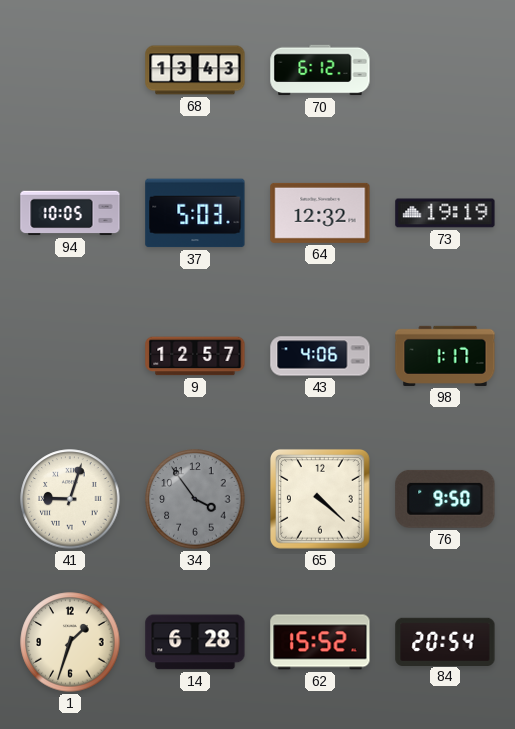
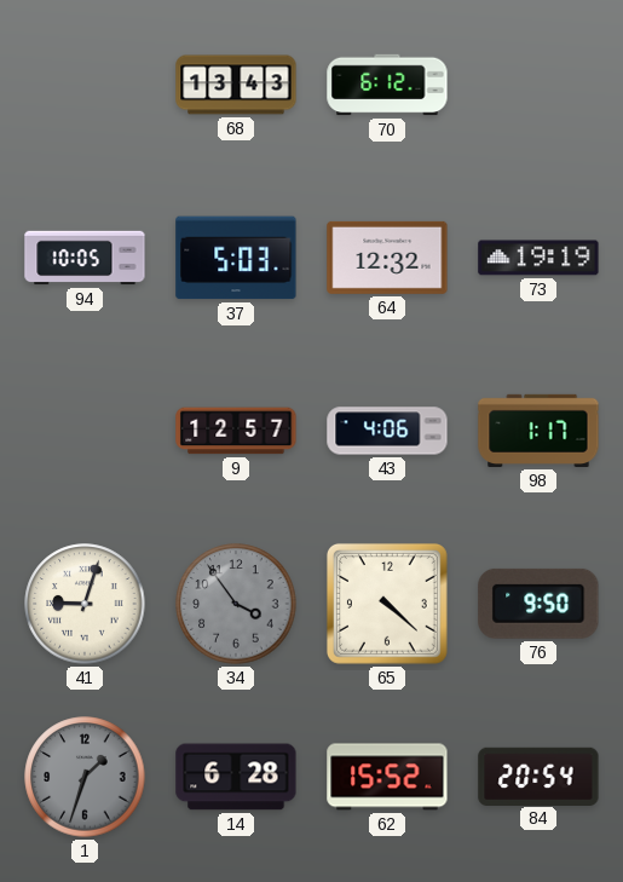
1 dial: cream -> grey (85, 777)
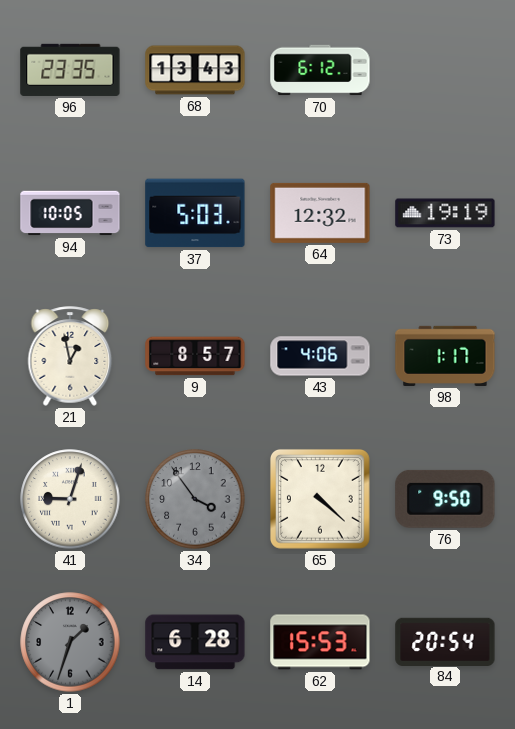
96: none -> 23:35 (70, 70)
21: none -> 12:58 (70, 356)
9: 12:57 -> 8:57 (195, 356)
62: 15:52 -> 15:53 (320, 642)
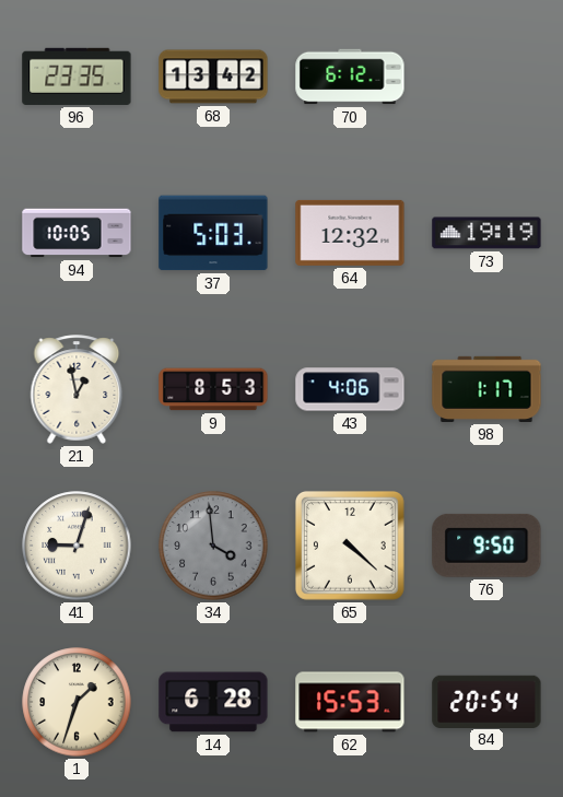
68: 13:43 -> 13:42 (213, 77)
9: 8:57 -> 8:53 (213, 389)
34: 3:54 -> 3:59 (213, 546)
1 dial: grey -> cream (77, 702)
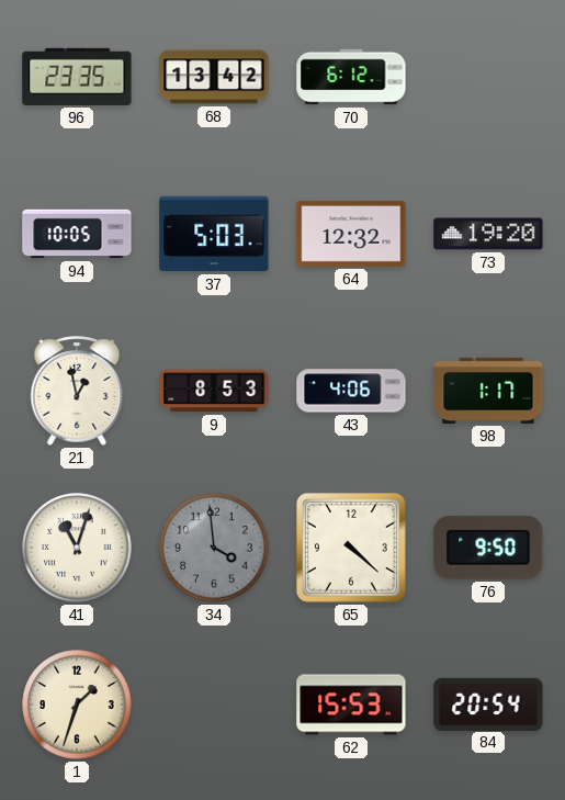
73: 19:19 -> 19:20 (488, 234)
41: 9:03 -> 11:03 (77, 548)
14: 6:28 -> none (213, 702)
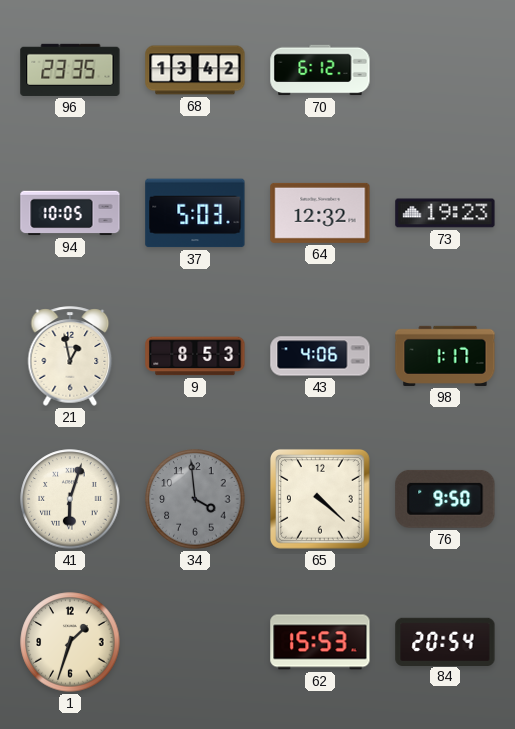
73: 19:20 -> 19:23 (445, 213)
41: 11:03 -> 6:03 (70, 499)
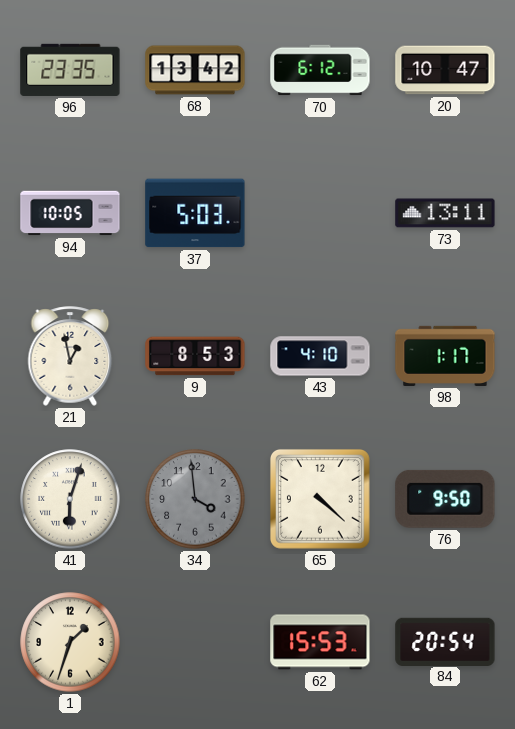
20: none -> 10:47 (445, 70)
64: 12:32 -> none (320, 213)
73: 19:23 -> 13:11 (445, 213)
43: 4:06 -> 4:10 (320, 356)
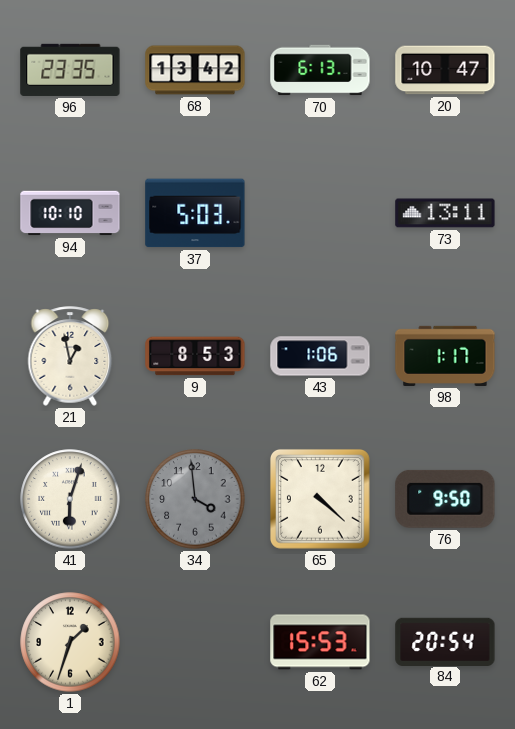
70: 6:12 -> 6:13 (320, 70)
94: 10:05 -> 10:10 (70, 213)
43: 4:10 -> 1:06 (320, 356)
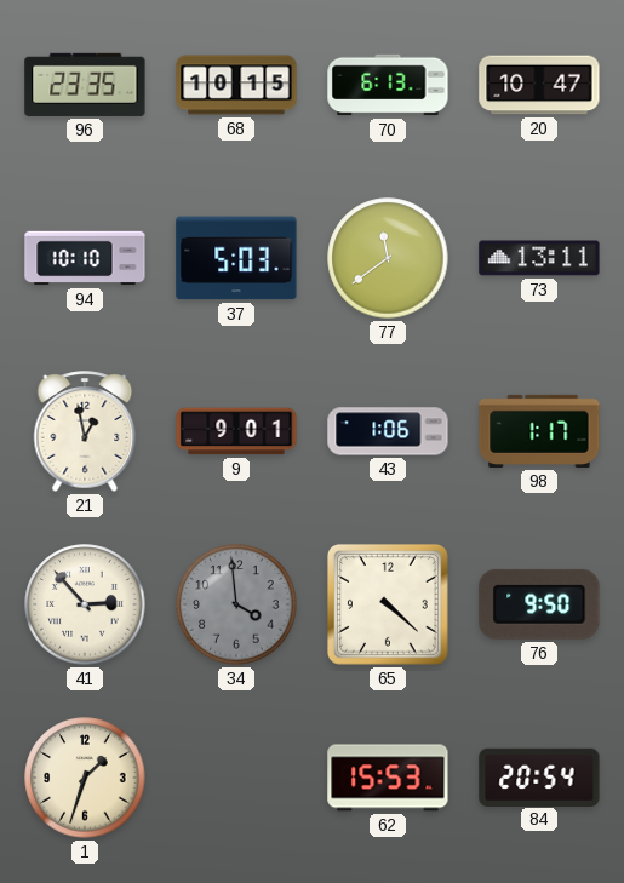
68: 13:42 -> 10:15 (236, 85)
77: none -> 11:39 (388, 258)
9: 8:53 -> 9:01 (236, 431)
41: 6:03 -> 2:53 (85, 604)
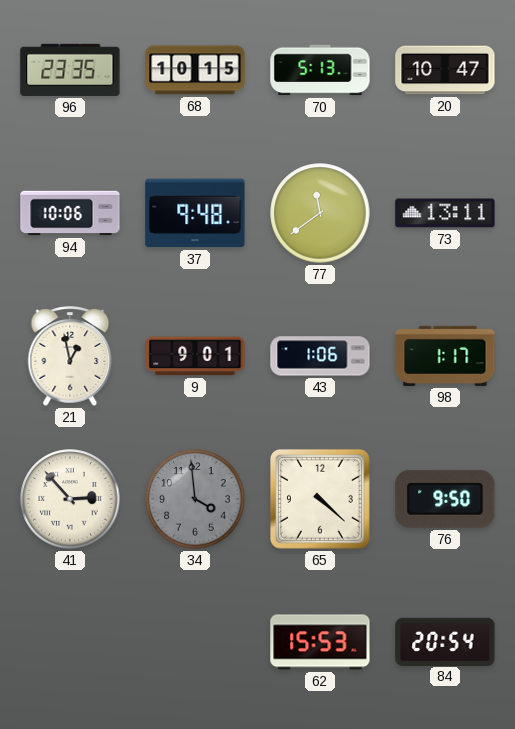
70: 6:13 -> 5:13 (320, 70)
94: 10:10 -> 10:06 (70, 213)
37: 5:03 -> 9:48 (195, 213)
1: 1:33 -> none (85, 778)
